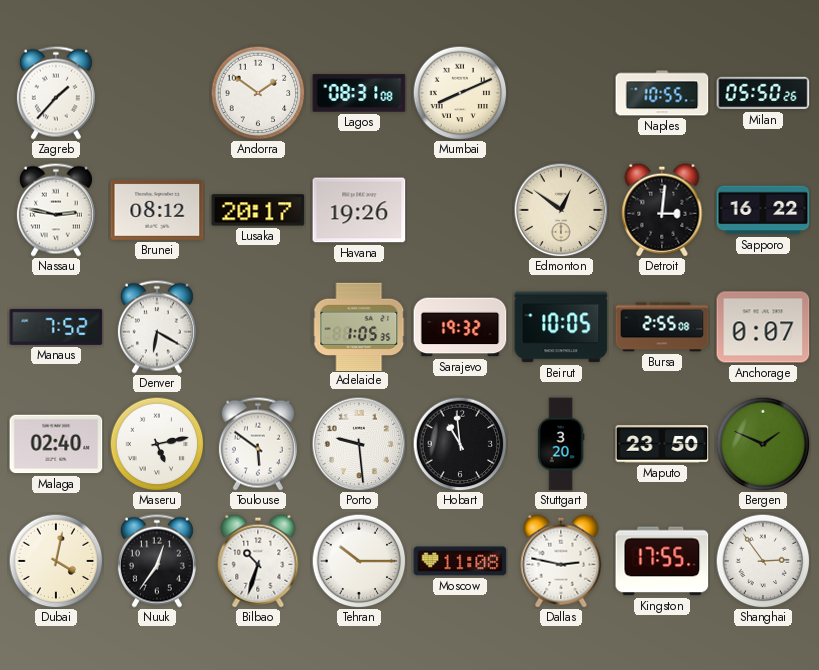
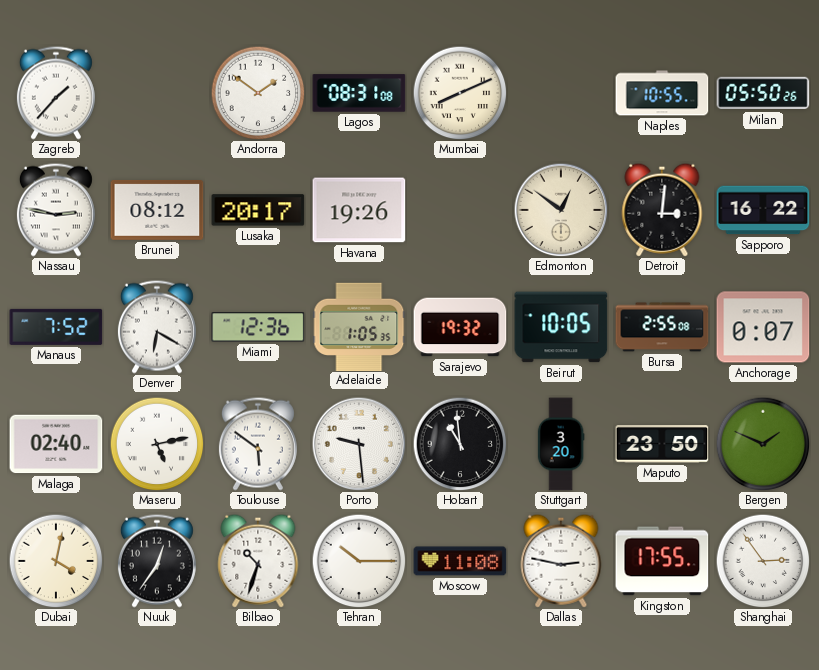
Miami: none -> 12:36 (258, 327)
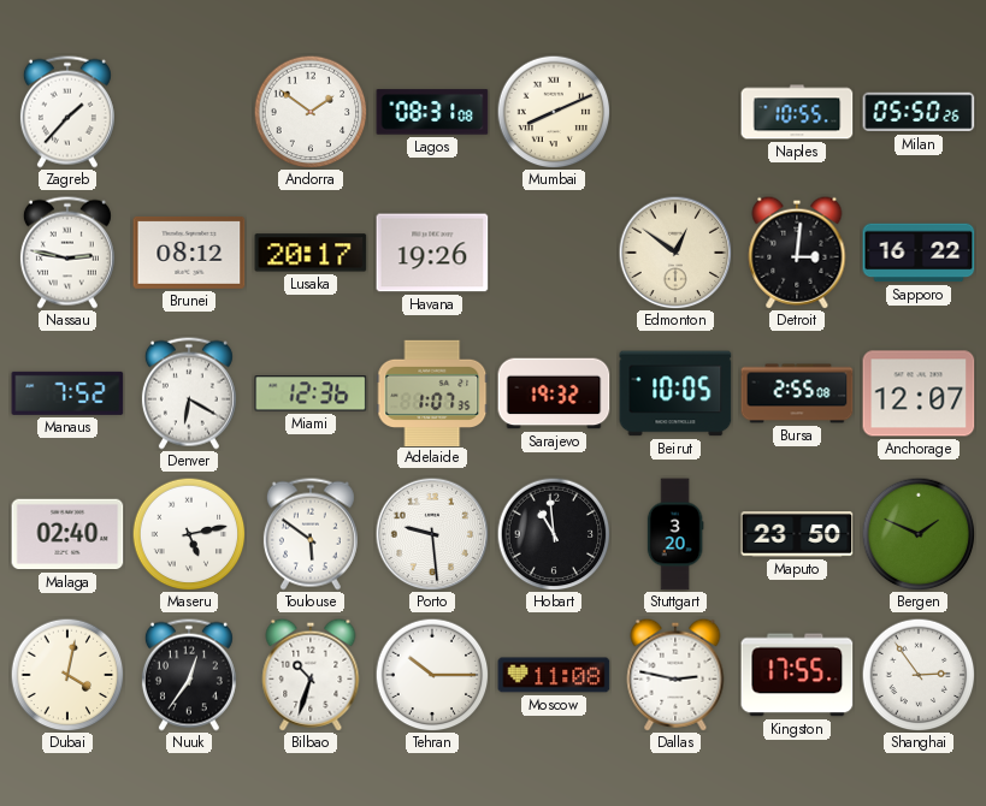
Adelaide: 1:05 -> 1:07 (432, 392)
Anchorage: 0:07 -> 12:07 (919, 393)
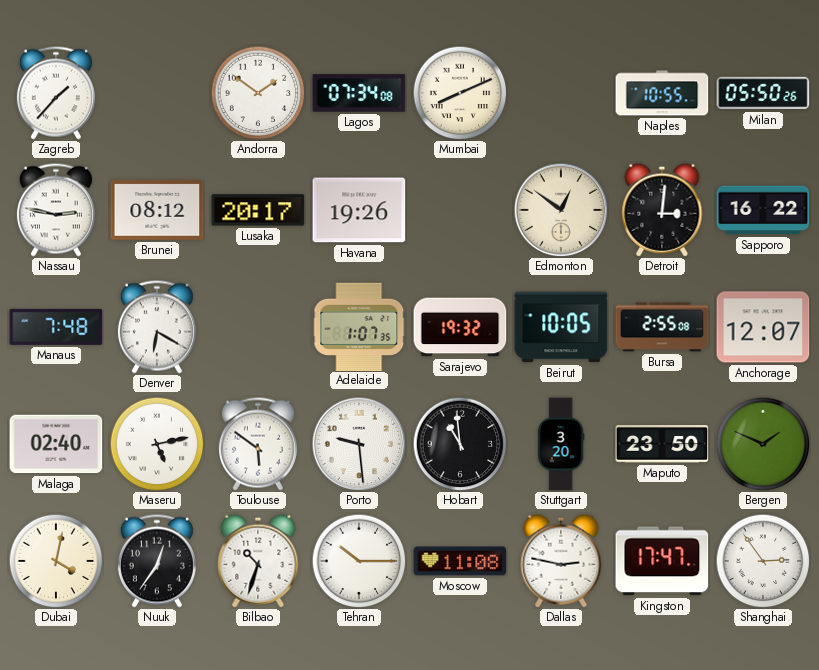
Lagos: 08:31 -> 07:34 (359, 93)
Manaus: 7:52 -> 7:48 (56, 327)
Miami: 12:36 -> none (311, 393)
Kingston: 17:55 -> 17:47 (662, 561)
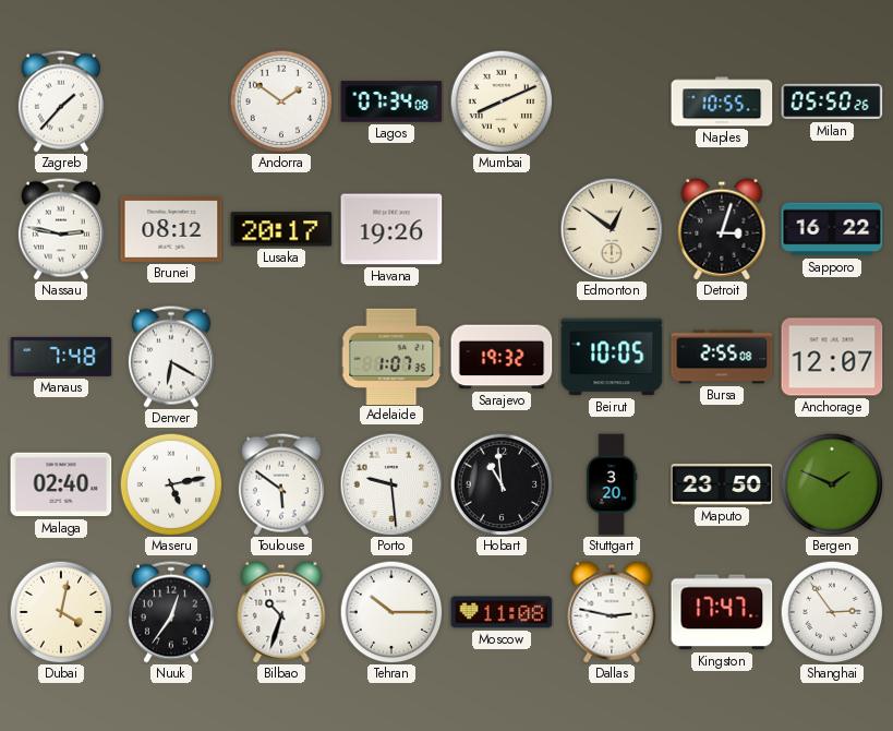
Detroit: 3:01 -> 3:03 (722, 229)
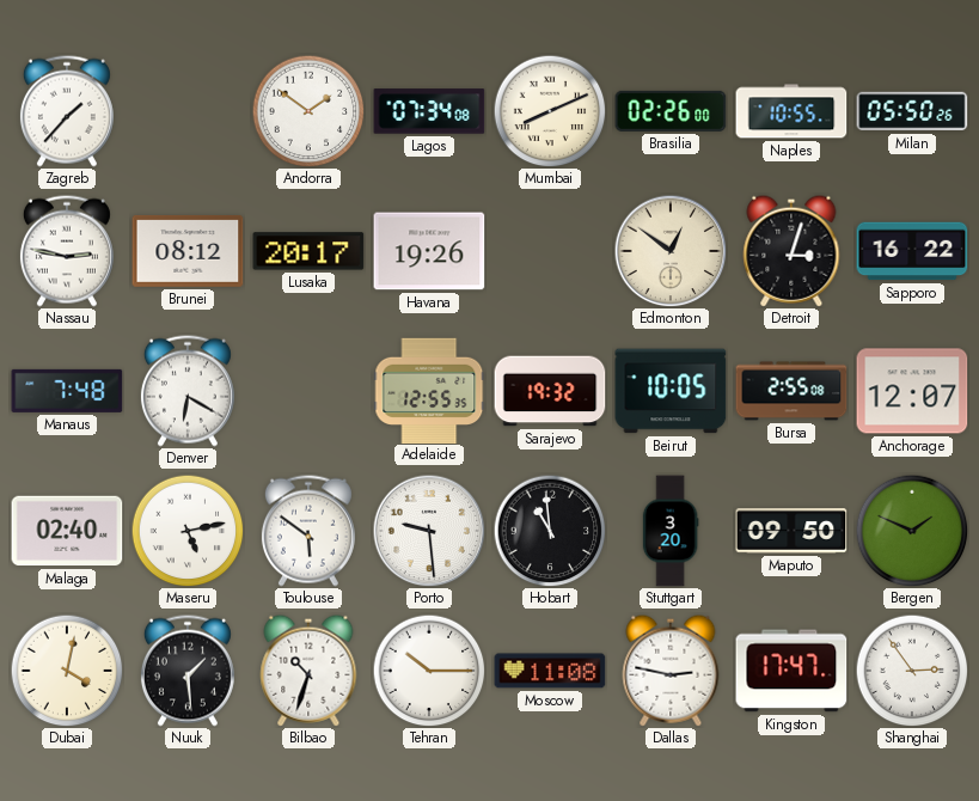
Brasilia: none -> 02:26 (671, 111)
Adelaide: 1:07 -> 12:55 (429, 390)
Maputo: 23:50 -> 09:50 (791, 531)
Nuuk: 12:36 -> 1:29 (188, 671)
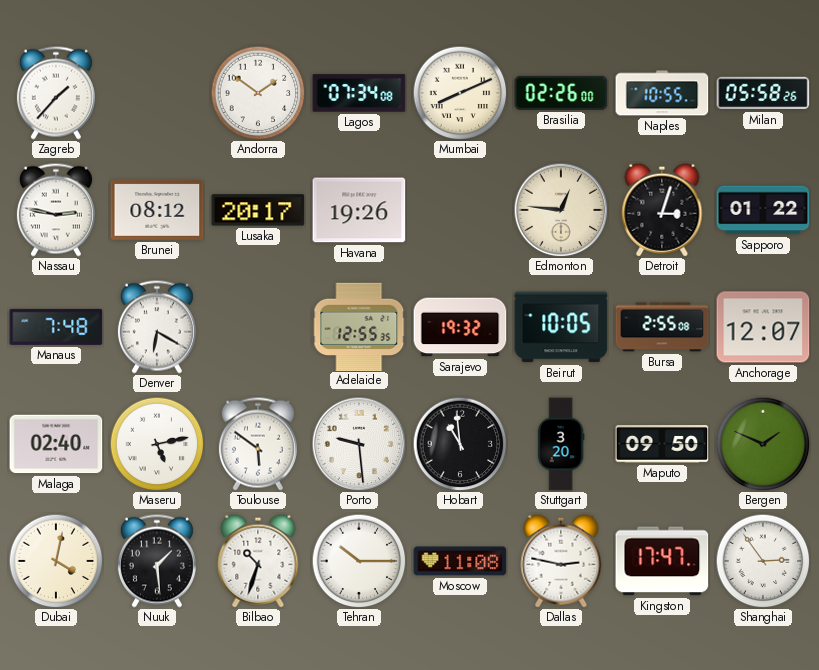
Milan: 05:50 -> 05:58 (763, 93)
Edmonton: 12:51 -> 12:46 (561, 210)
Sapporo: 16:22 -> 01:22 (763, 210)
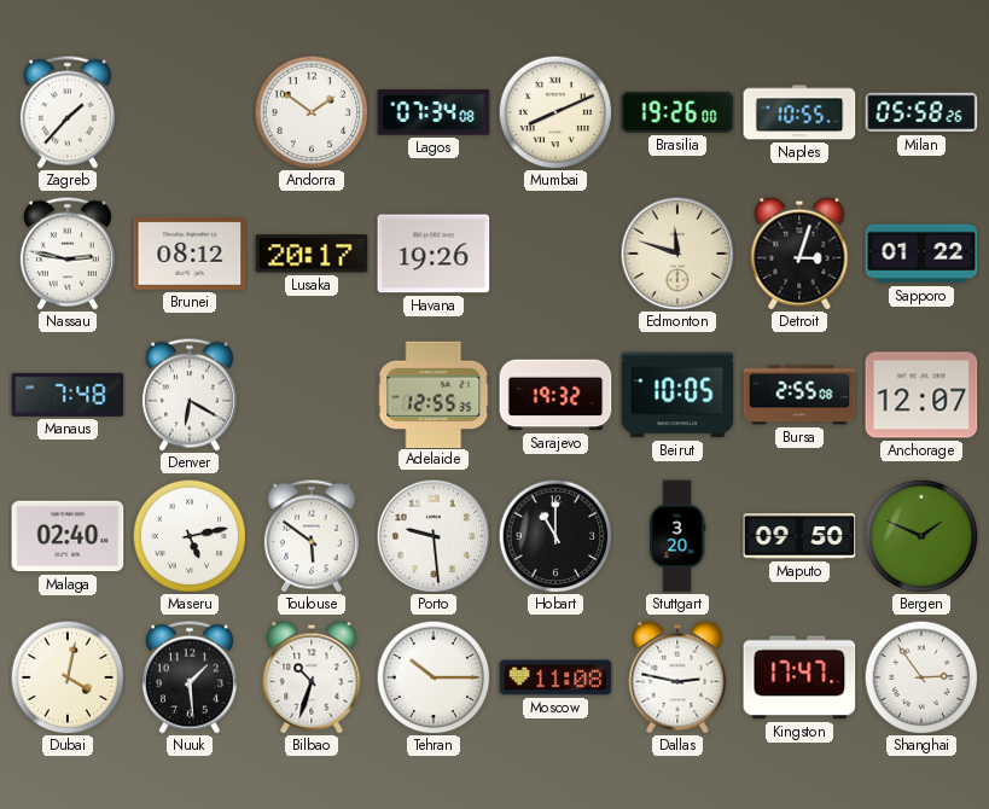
Brasilia: 02:26 -> 19:26 (677, 112)
Edmonton: 12:46 -> 11:48 (677, 254)
Hobart: 10:59 -> 11:00 (555, 536)
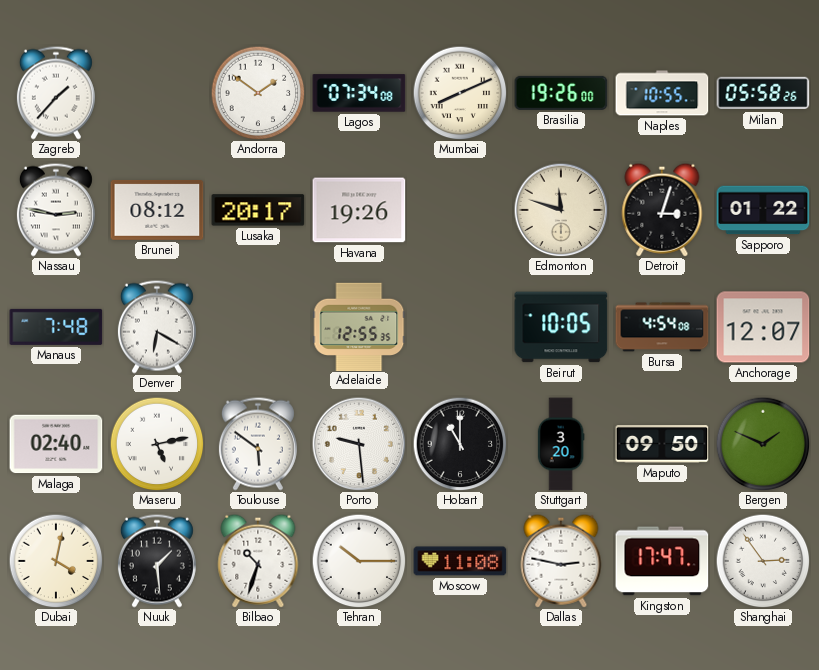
Sarajevo: 19:32 -> none (555, 395)
Bursa: 2:55 -> 4:54 (662, 327)
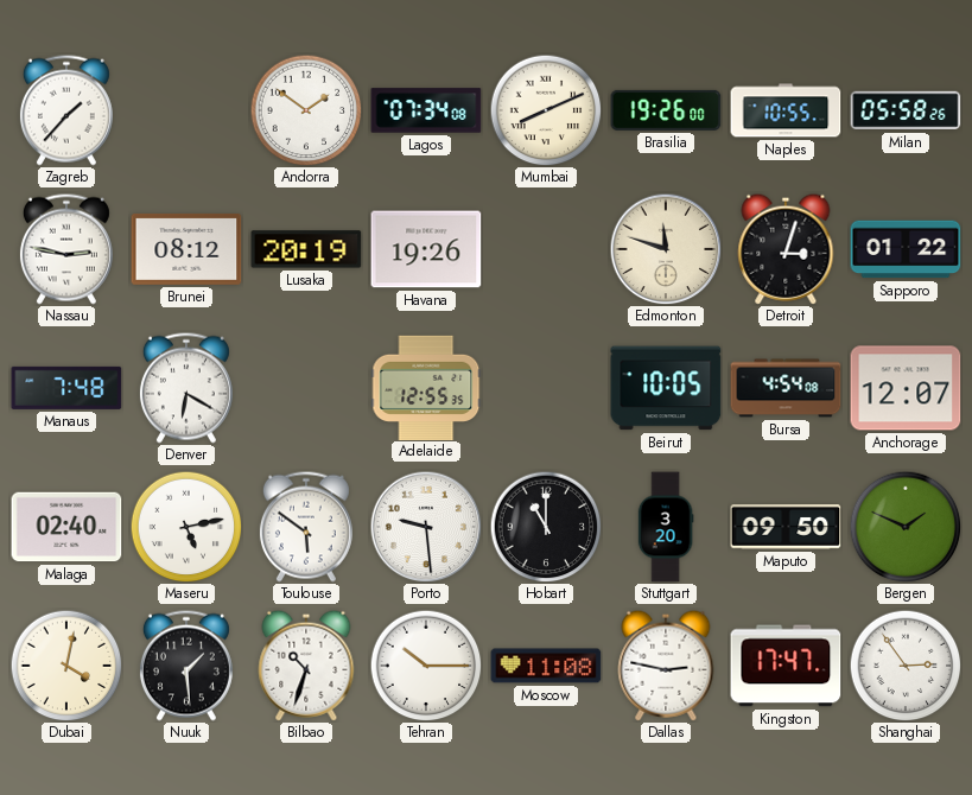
Lusaka: 20:17 -> 20:19 (306, 249)
